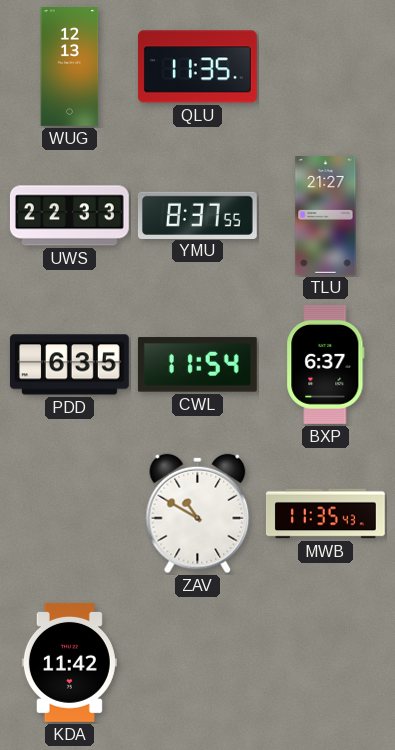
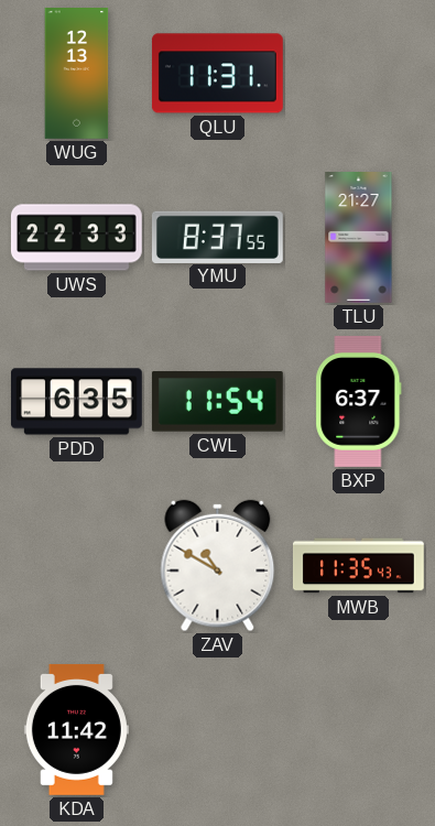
QLU: 11:35 -> 11:31 (217, 74)
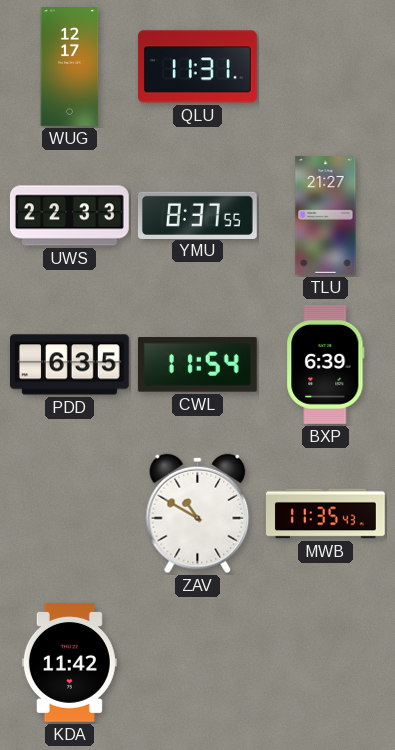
WUG: 12:13 -> 12:17 (70, 67)
BXP: 6:37 -> 6:39 (326, 364)
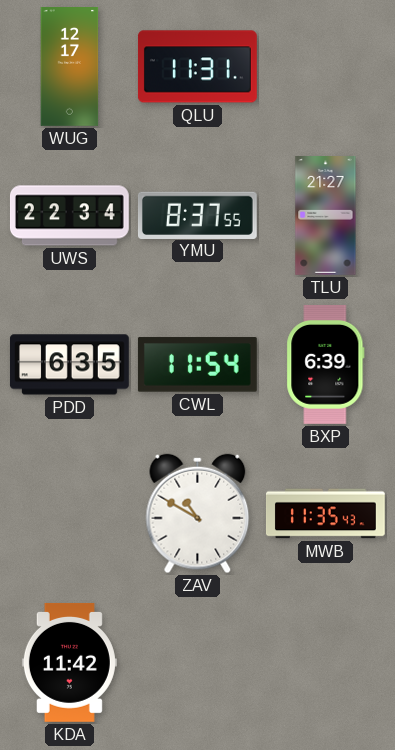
UWS: 22:33 -> 22:34 (69, 216)
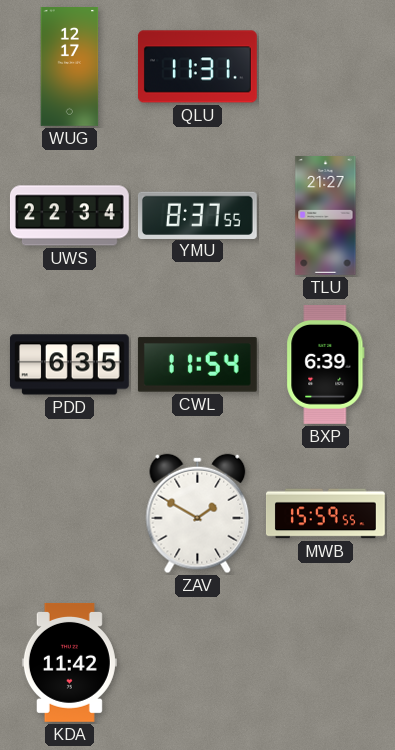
ZAV: 10:50 -> 1:50 (198, 514)
MWB: 11:35 -> 15:59 (325, 514)
